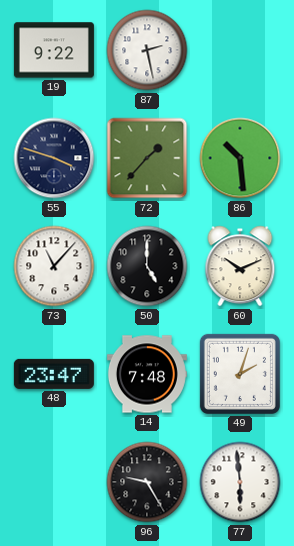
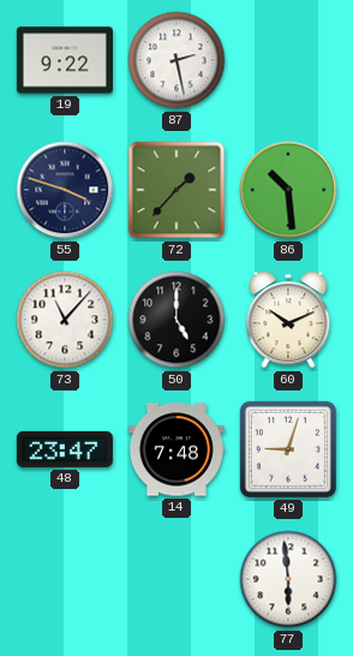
49: 2:03 -> 9:03 (288, 449)
96: 9:25 -> none (147, 482)
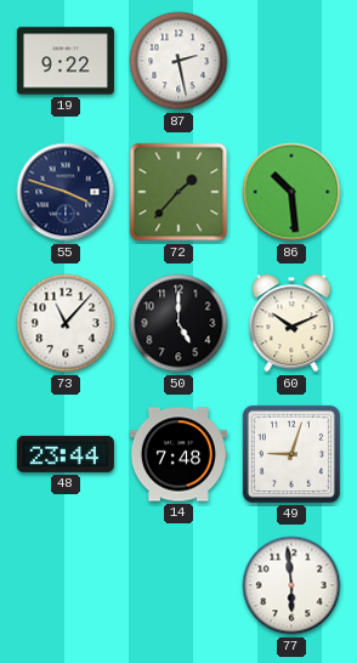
48: 23:47 -> 23:44 (66, 454)
